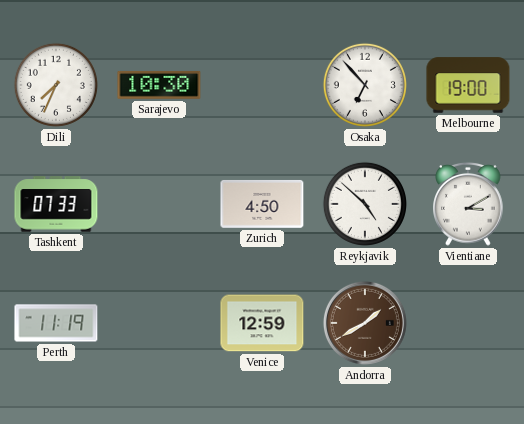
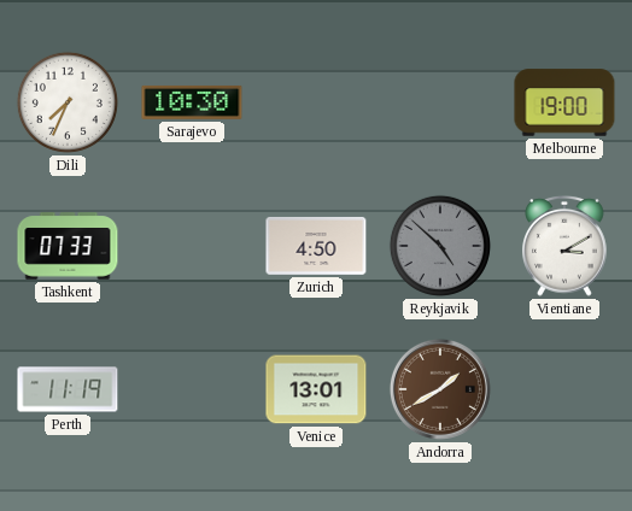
Osaka: 6:53 -> none (365, 85)
Reykjavik dial: white -> grey (440, 246)
Venice: 12:59 -> 13:01 (316, 389)
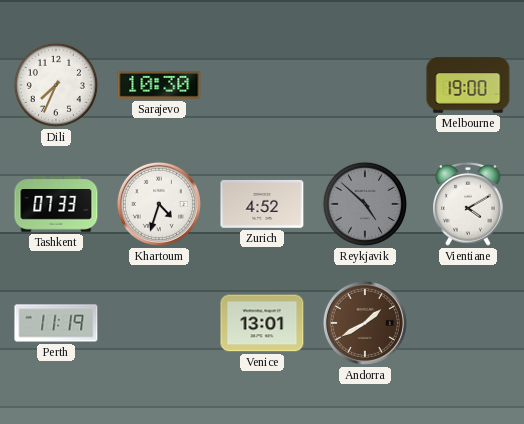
Khartoum: none -> 4:33 (159, 204)
Zurich: 4:50 -> 4:52 (262, 204)
Vientiane: 3:10 -> 4:10 (468, 204)
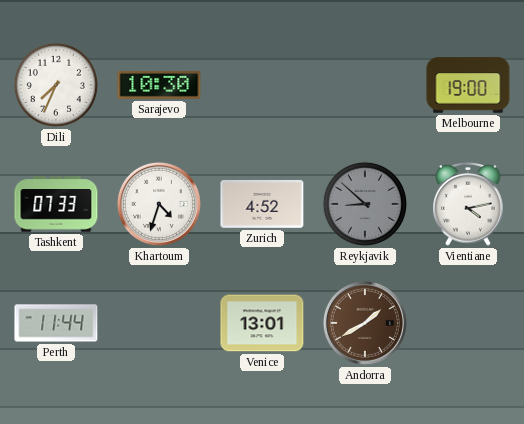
Reykjavik: 4:52 -> 8:52 (365, 204)
Vientiane: 4:10 -> 4:13 (468, 204)
Perth: 11:19 -> 11:44 (56, 323)
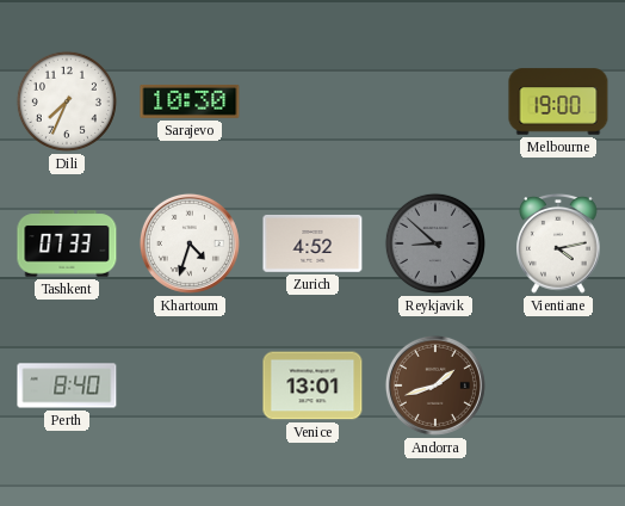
Perth: 11:44 -> 8:40 (67, 385)
Andorra: 1:40 -> 1:42 (435, 385)
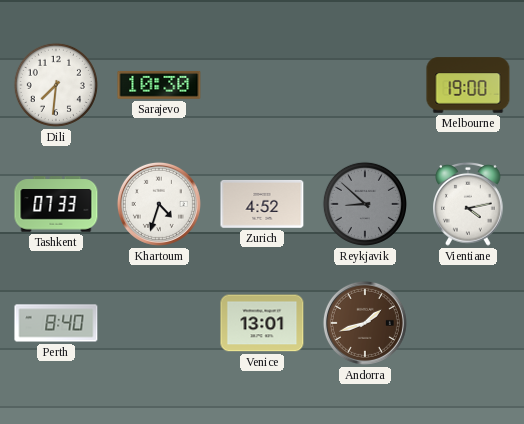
Dili: 7:34 -> 7:31 (56, 85)
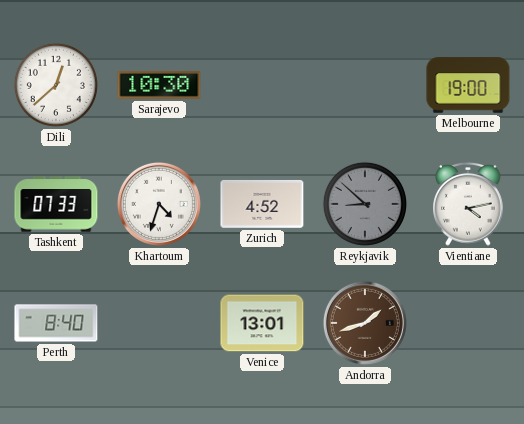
Dili: 7:31 -> 12:38 (56, 85)
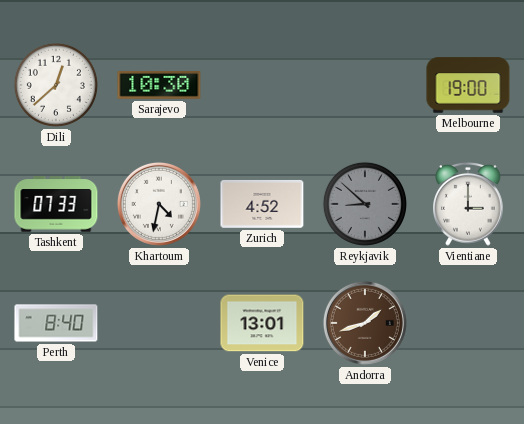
Khartoum: 4:33 -> 4:32 (159, 204)
Vientiane: 4:13 -> 3:00 (468, 204)
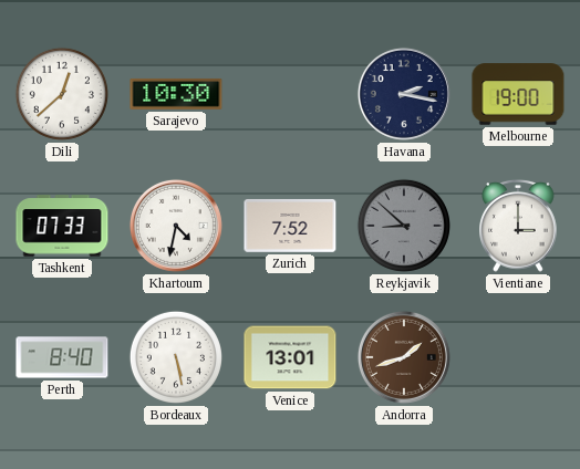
Havana: none -> 2:17 (404, 94)
Zurich: 4:52 -> 7:52 (290, 226)
Bordeaux: none -> 5:28 (176, 357)
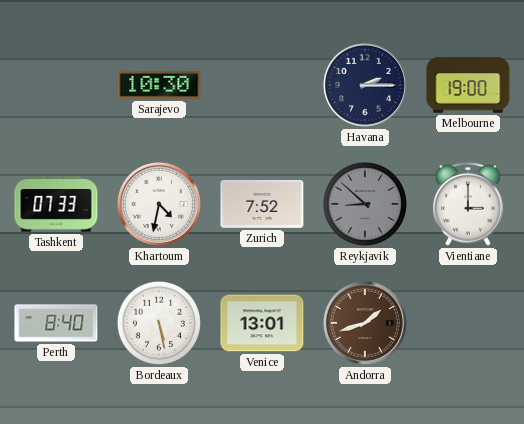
Dili: 12:38 -> none (62, 94)
Havana: 2:17 -> 2:15 (365, 85)
